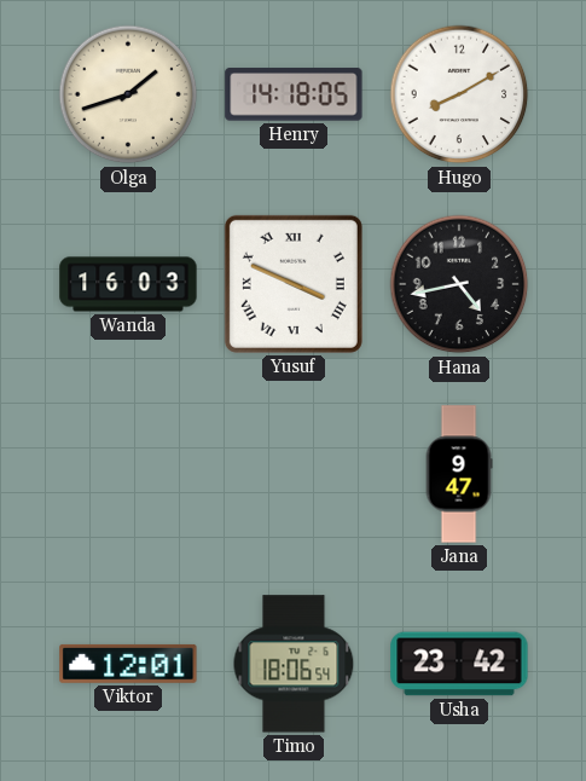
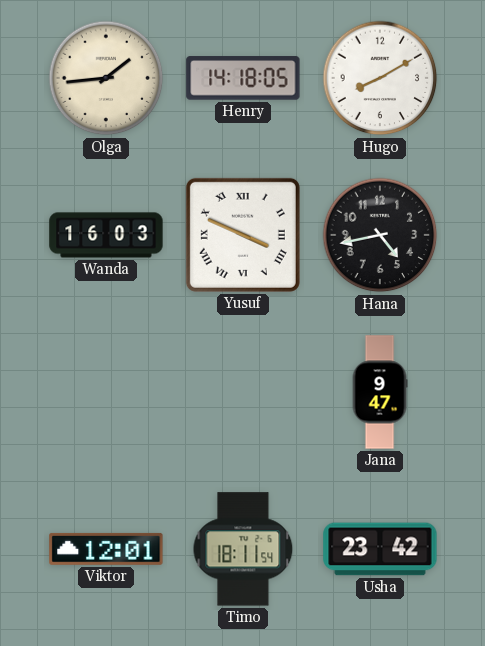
Olga: 1:42 -> 1:44 (106, 78)
Timo: 18:06 -> 18:11 (243, 549)
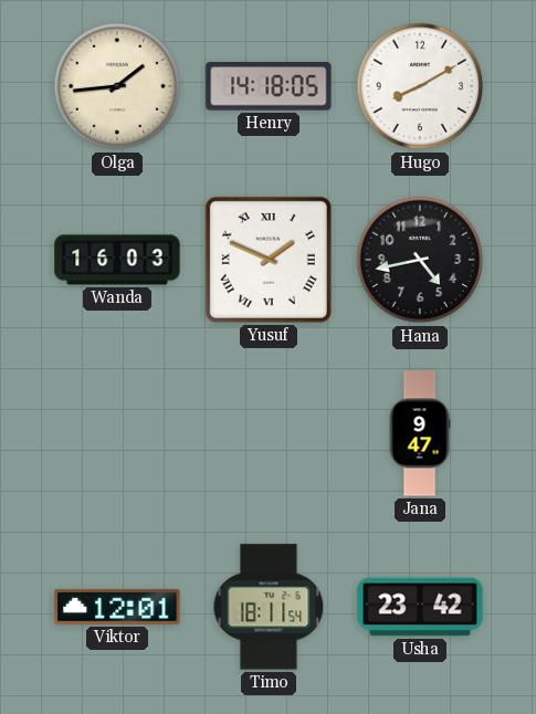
Yusuf: 3:49 -> 1:49 (269, 260)
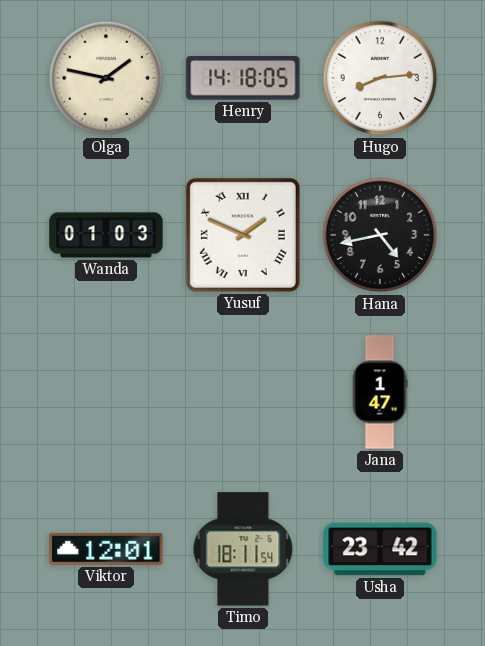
Olga: 1:44 -> 1:47 (106, 78)
Hugo: 8:10 -> 8:14 (380, 78)
Wanda: 16:03 -> 01:03 (106, 235)
Jana: 9:47 -> 1:47 (380, 392)
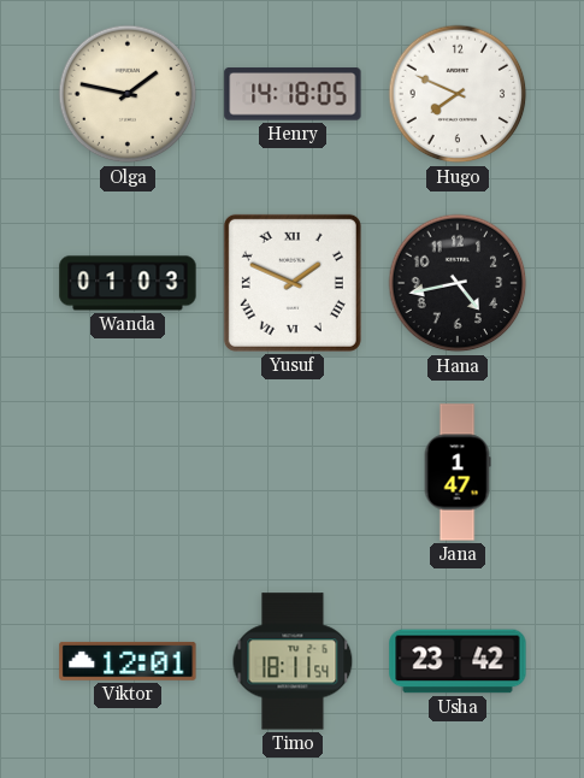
Hugo: 8:14 -> 7:49 (458, 94)
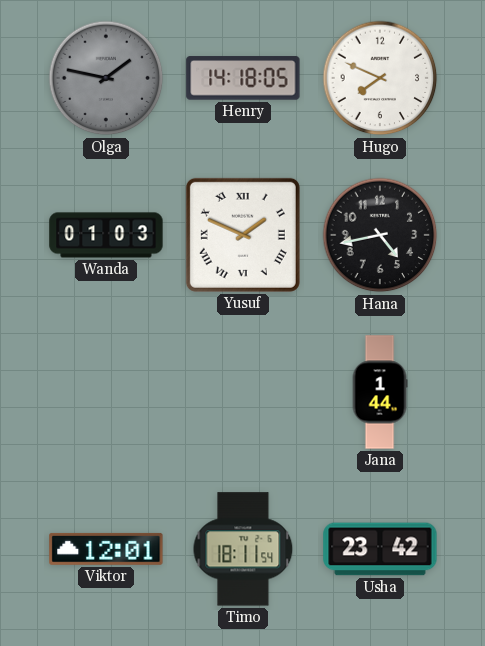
Olga dial: cream -> grey (106, 78)
Jana: 1:47 -> 1:44 (380, 392)
